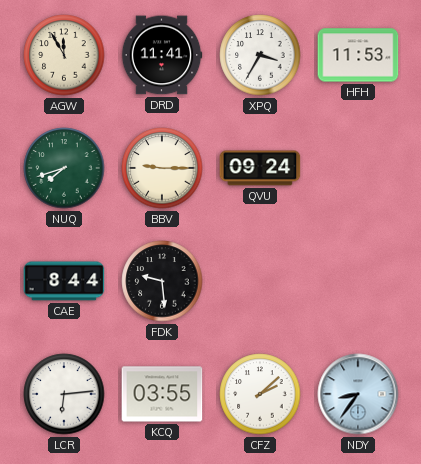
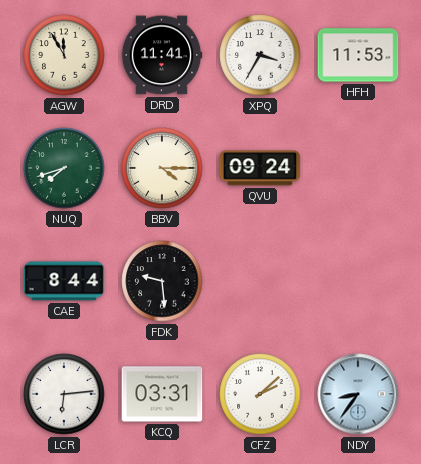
BBV: 9:15 -> 4:15 (162, 168)
KCQ: 03:55 -> 03:31 (162, 394)
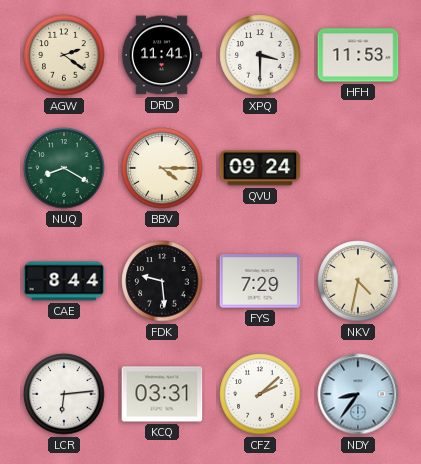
AGW: 11:55 -> 2:21 (64, 55)
XPQ: 3:35 -> 3:30 (260, 55)
NUQ: 7:42 -> 8:20 (64, 168)
FYS: none -> 7:29 (260, 281)
NKV: none -> 4:32 (358, 281)
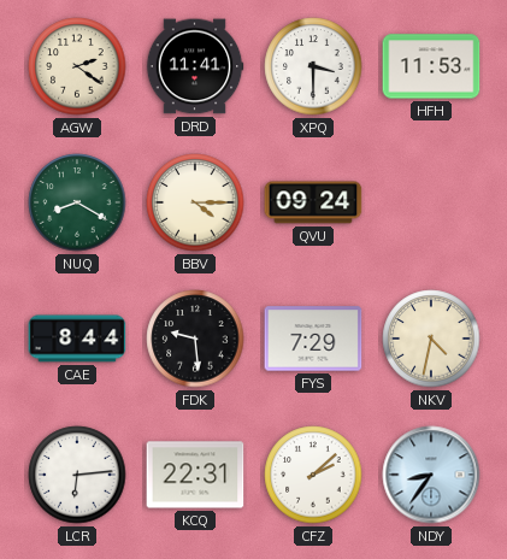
KCQ: 03:31 -> 22:31 (195, 475)
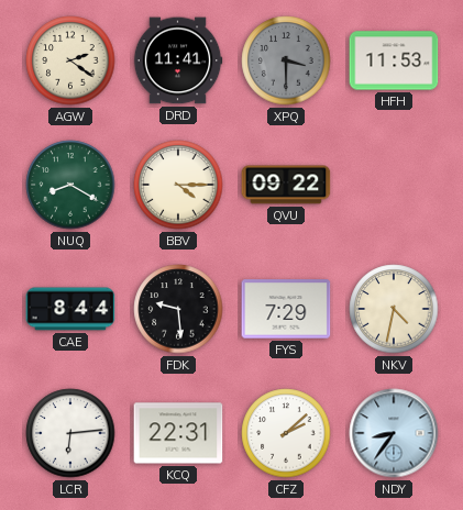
XPQ dial: white -> grey (286, 60)
QVU: 09:24 -> 09:22 (286, 185)
